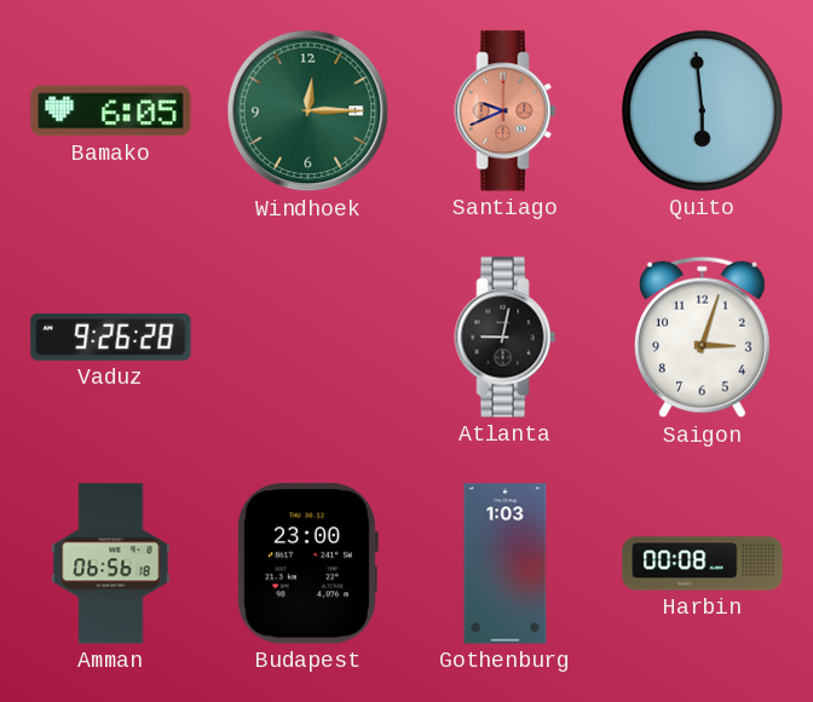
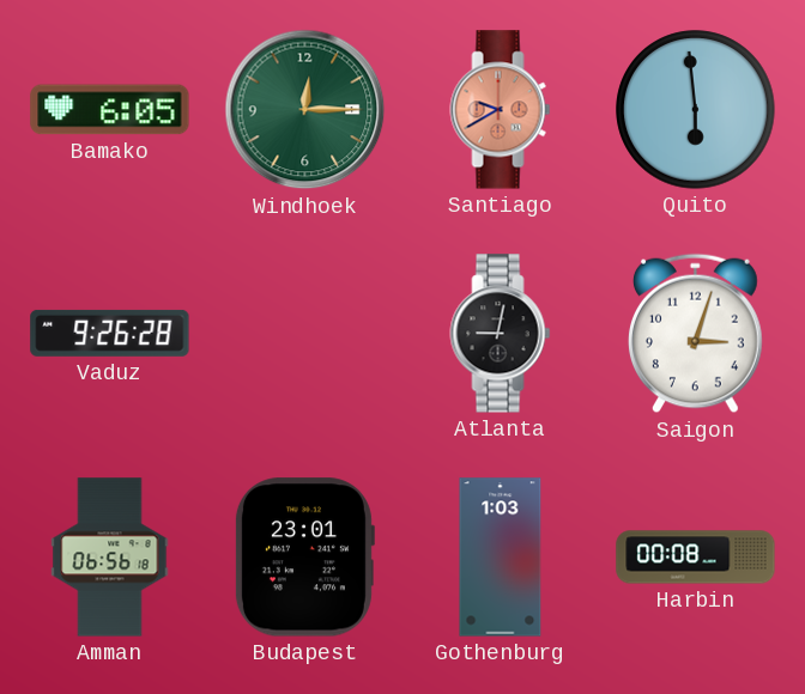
Santiago: 9:41 -> 9:40 (501, 110)
Budapest: 23:00 -> 23:01 (304, 558)
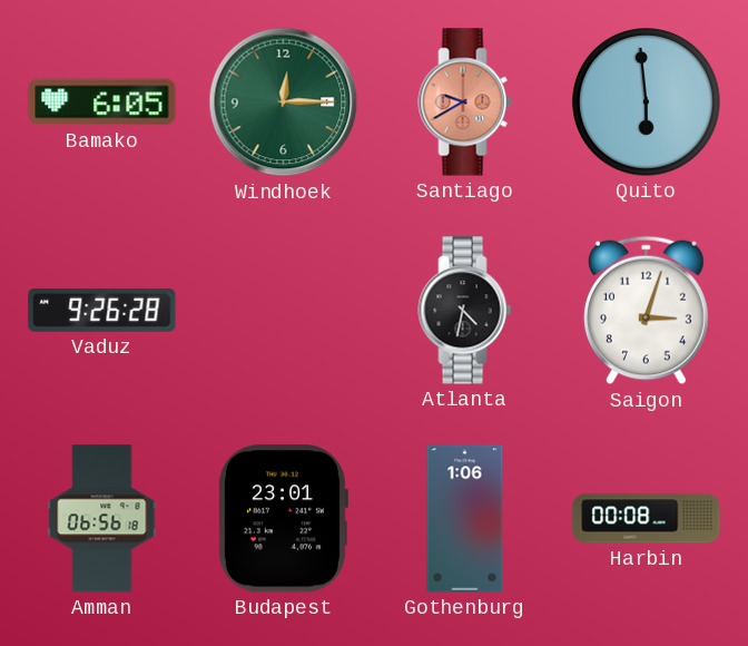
Atlanta: 9:02 -> 4:32 (465, 311)
Gothenburg: 1:03 -> 1:06 (465, 519)
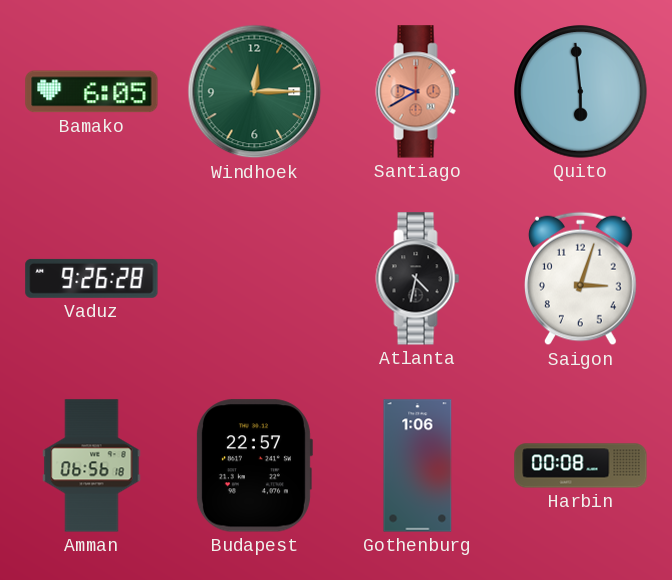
Budapest: 23:01 -> 22:57 (254, 466)
